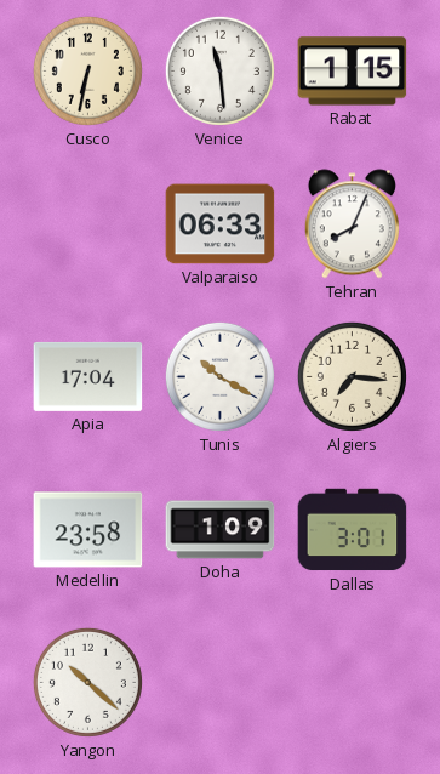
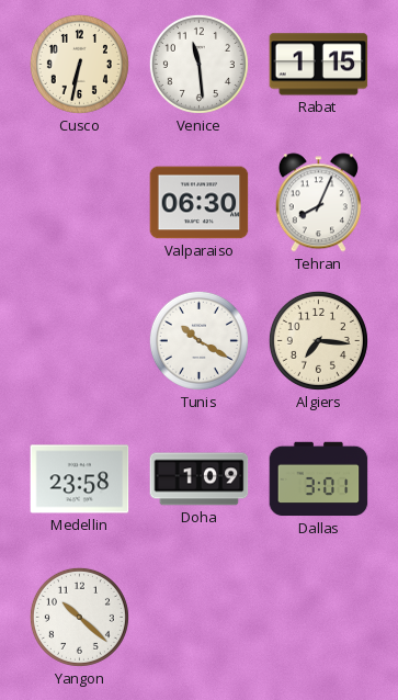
Valparaiso: 06:33 -> 06:30 (200, 203)
Apia: 17:04 -> none (88, 376)
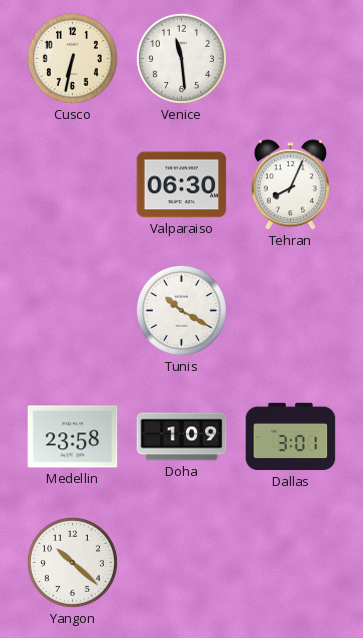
Rabat: 1:15 -> none (319, 65)
Algiers: 7:16 -> none (318, 340)
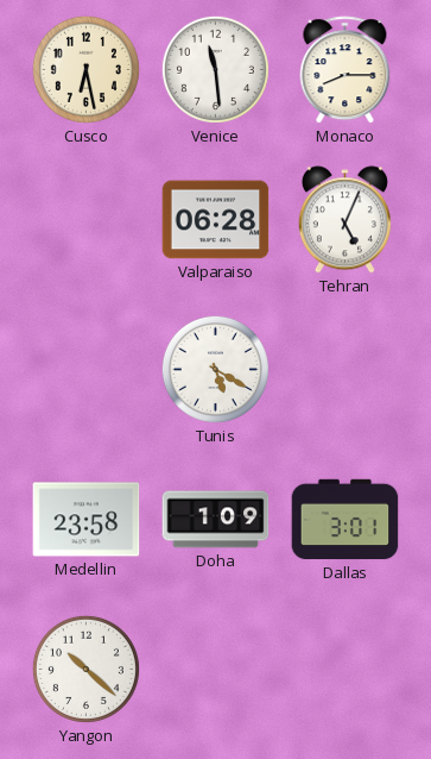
Cusco: 6:32 -> 6:28 (85, 69)
Monaco: none -> 8:15 (346, 70)
Valparaiso: 06:30 -> 06:28 (216, 220)
Tehran: 8:04 -> 5:04 (344, 220)
Tunis: 10:20 -> 5:20 (215, 369)
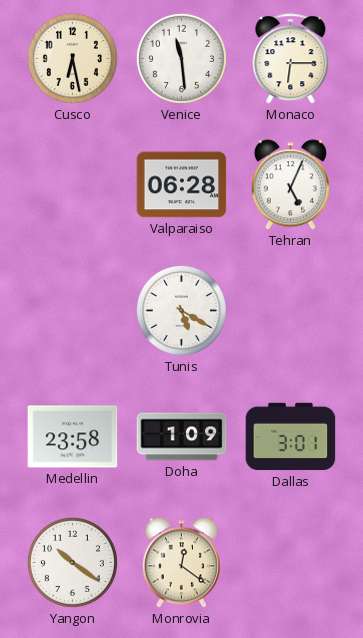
Monaco: 8:15 -> 6:15 (291, 59)
Yangon: 10:22 -> 10:21 (72, 562)
Monrovia: none -> 12:21 (181, 563)
